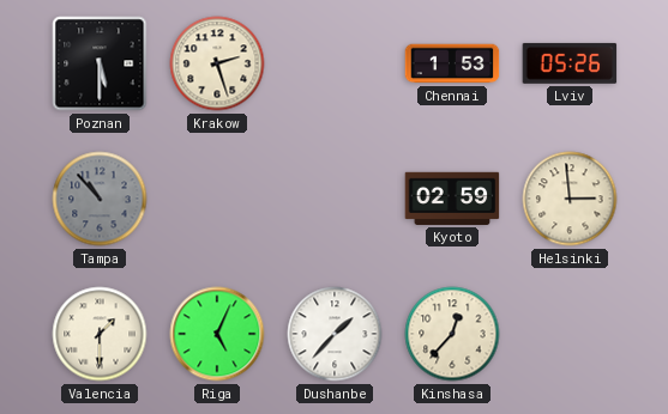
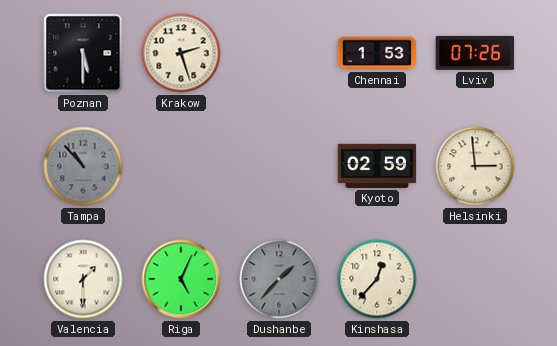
Lviv: 05:26 -> 07:26 (475, 53)
Dushanbe dial: white -> grey (279, 279)
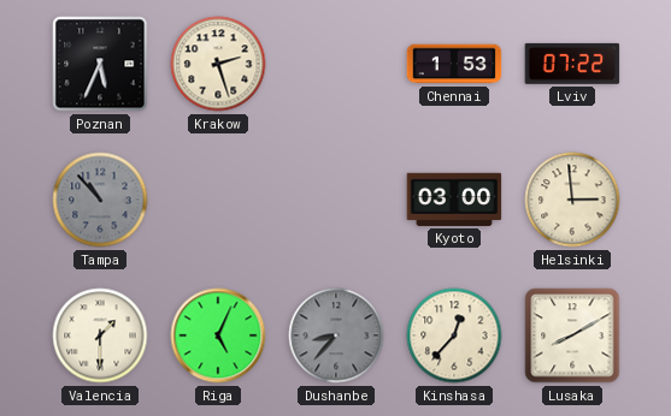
Poznan: 5:30 -> 5:34 (100, 64)
Lviv: 07:26 -> 07:22 (572, 64)
Kyoto: 02:59 -> 03:00 (454, 200)
Dushanbe: 1:37 -> 8:37 (336, 335)
Lusaka: none -> 8:10 (572, 335)
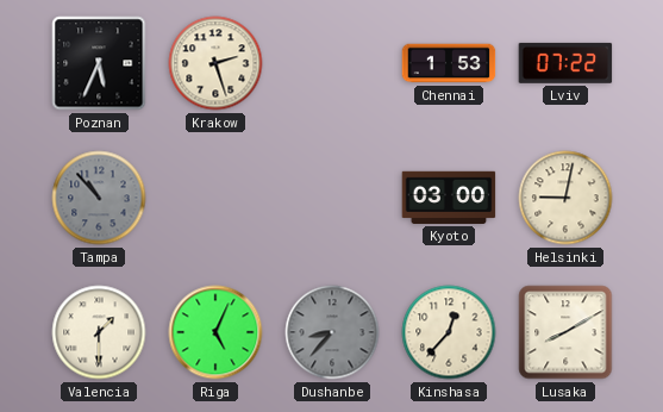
Helsinki: 2:59 -> 9:02 (565, 198)
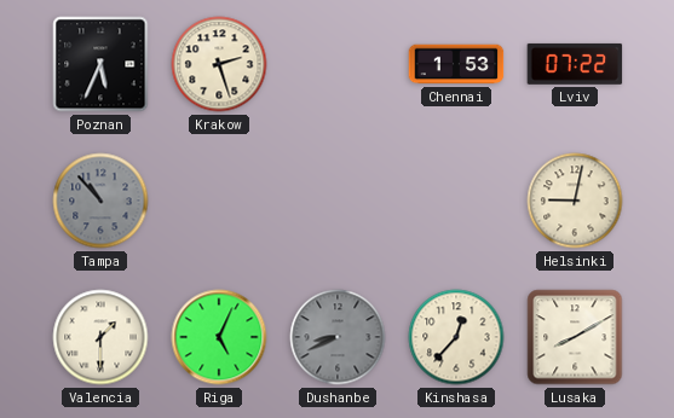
Kyoto: 03:00 -> none (449, 198)
Dushanbe: 8:37 -> 8:41 (338, 337)
